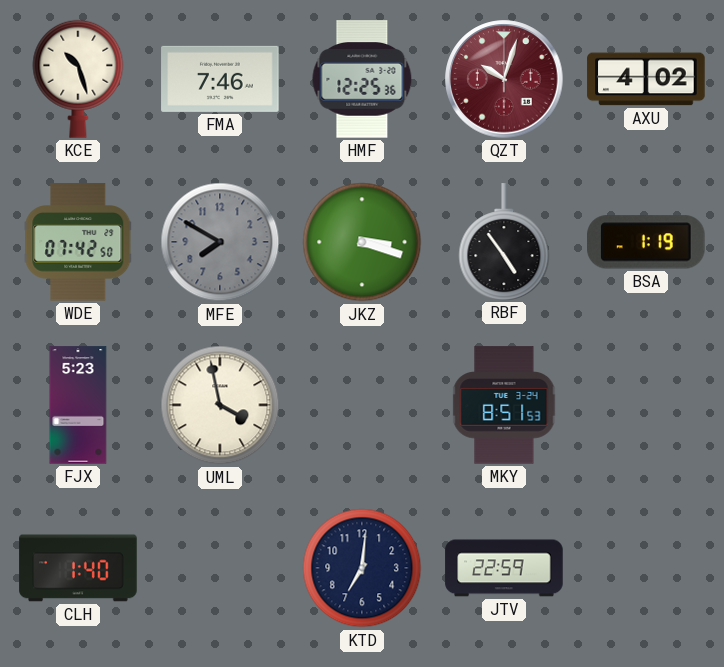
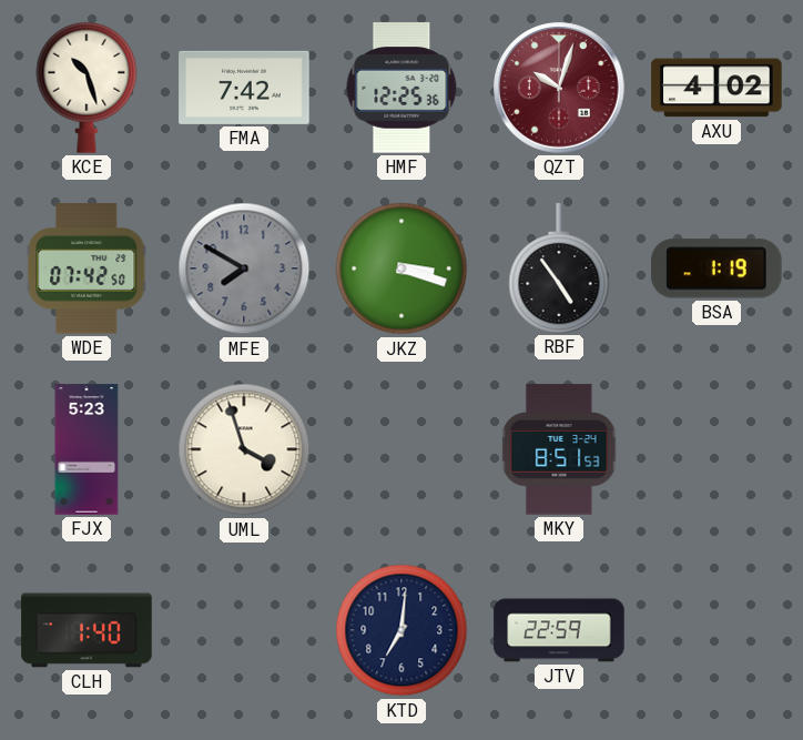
FMA: 7:46 -> 7:42 (244, 88)
UML: 3:58 -> 3:57 (244, 449)
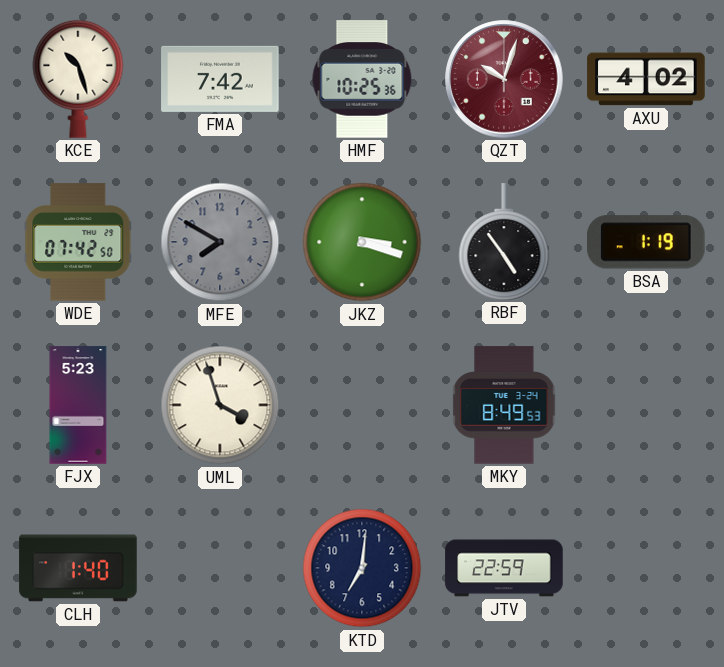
HMF: 12:25 -> 10:25 (362, 79)
MKY: 8:51 -> 8:49 (504, 405)
